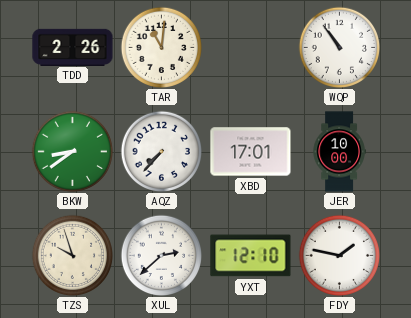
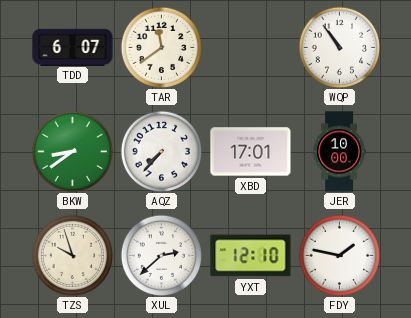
TDD: 2:26 -> 6:07 (73, 47)
TAR: 11:01 -> 11:39 (161, 47)
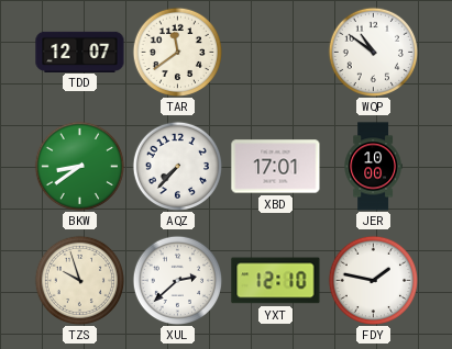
TDD: 6:07 -> 12:07 (80, 52)
WQP: 10:54 -> 10:51 (373, 52)
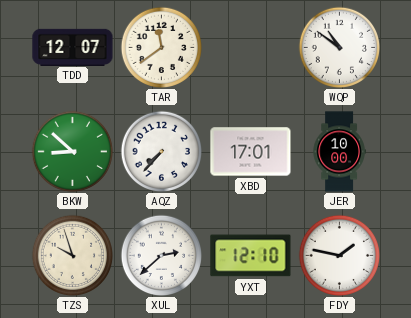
BKW: 8:39 -> 8:52 (72, 151)
